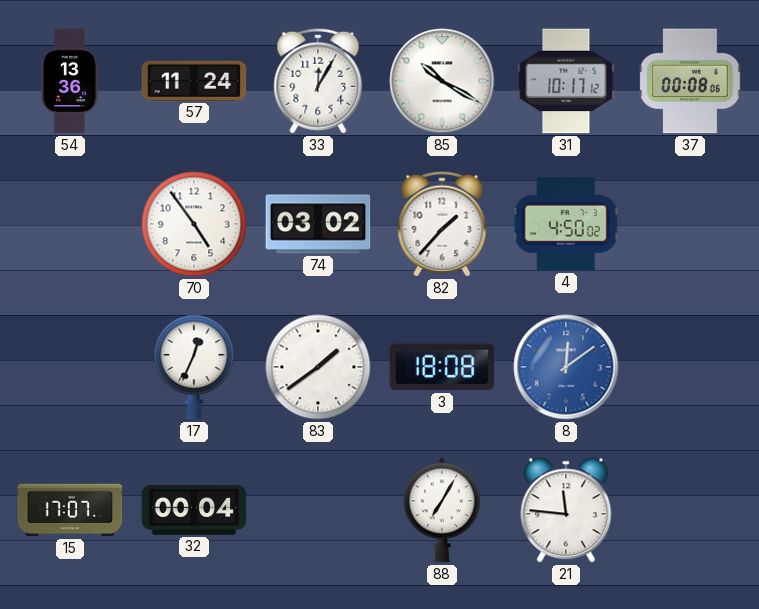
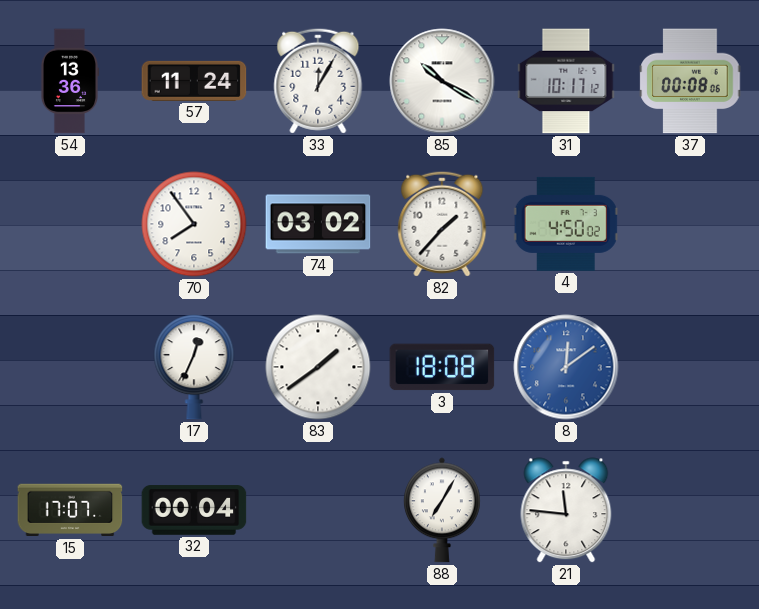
70: 4:54 -> 7:54 (194, 224)
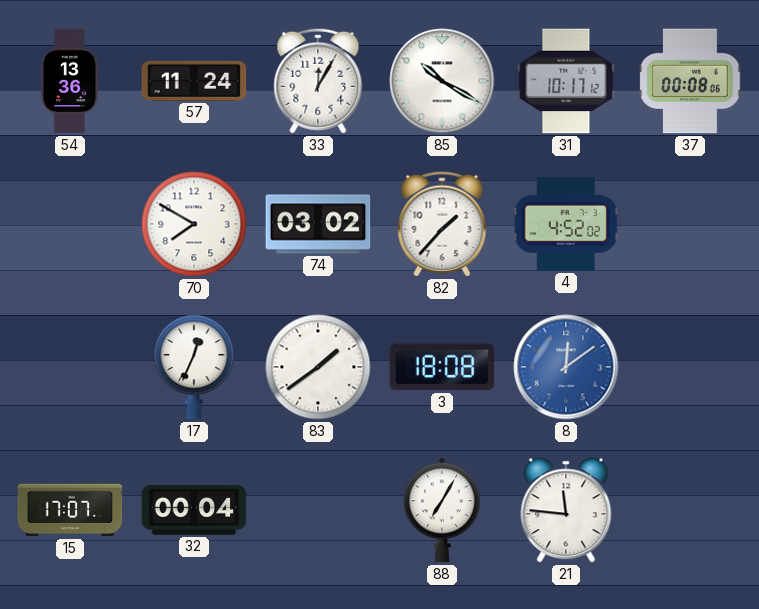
70: 7:54 -> 7:50 (194, 224)
4: 4:50 -> 4:52 (566, 224)
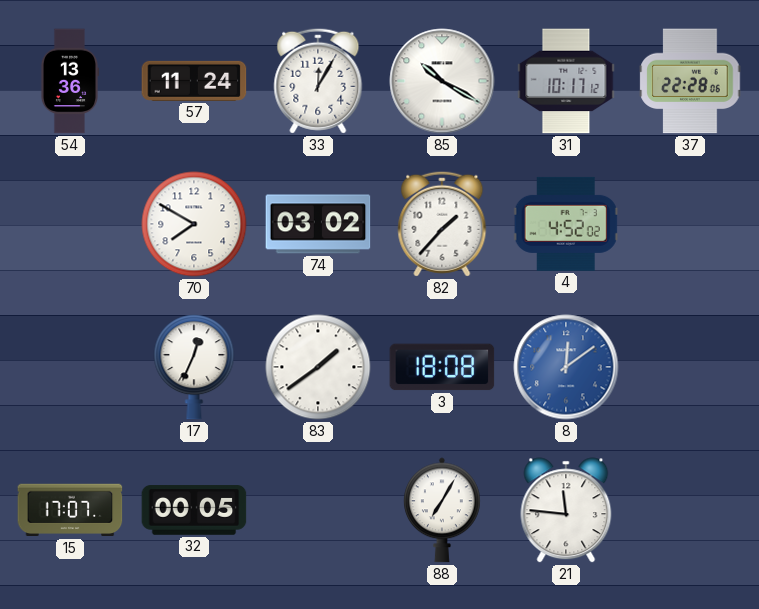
37: 00:08 -> 22:28 (690, 81)
32: 00:04 -> 00:05 (194, 510)
